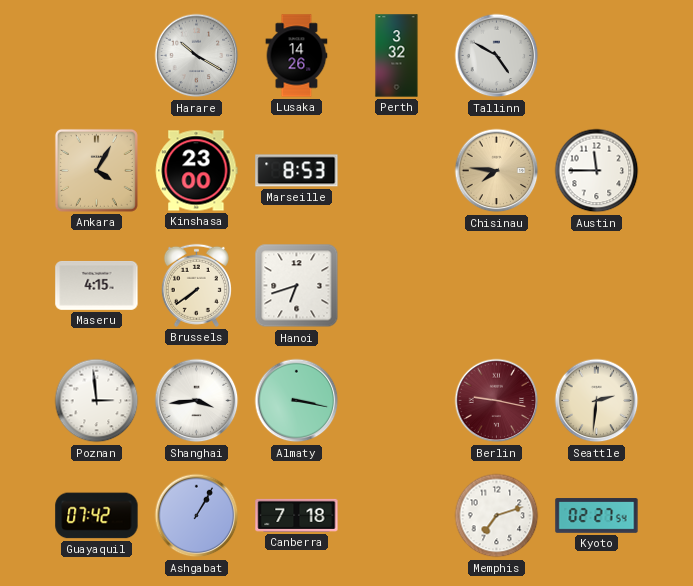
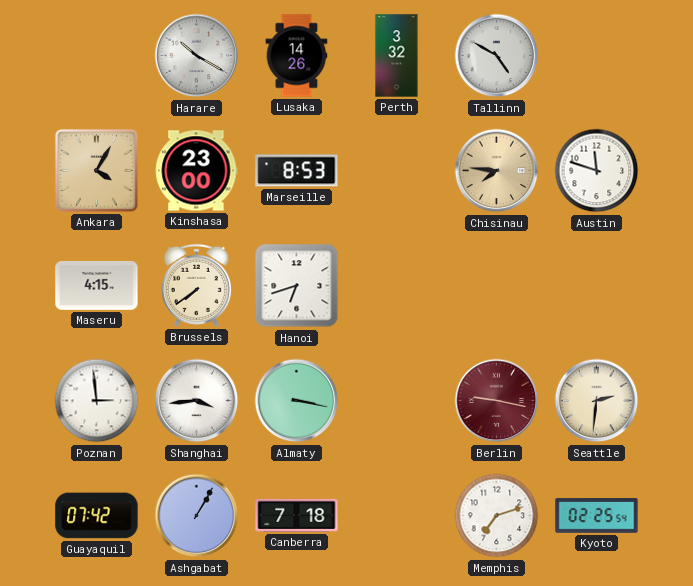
Austin: 11:45 -> 11:48 (597, 171)
Kyoto: 02:27 -> 02:25 (597, 516)
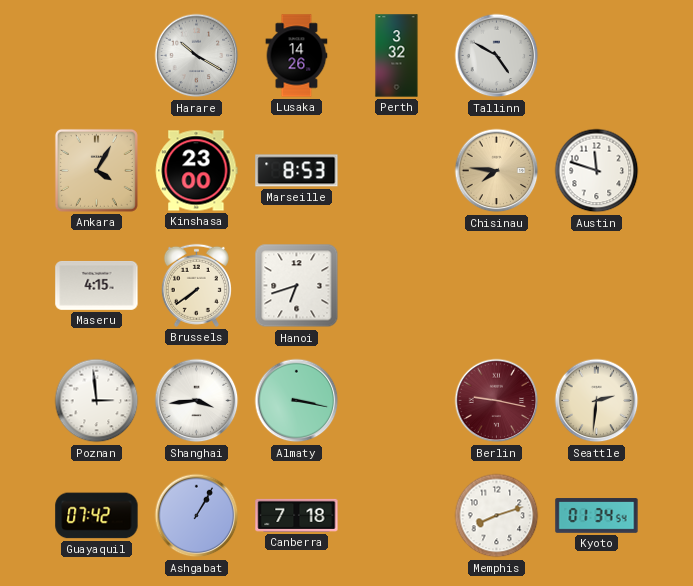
Memphis: 7:12 -> 8:12 (497, 516)
Kyoto: 02:25 -> 01:34 (597, 516)
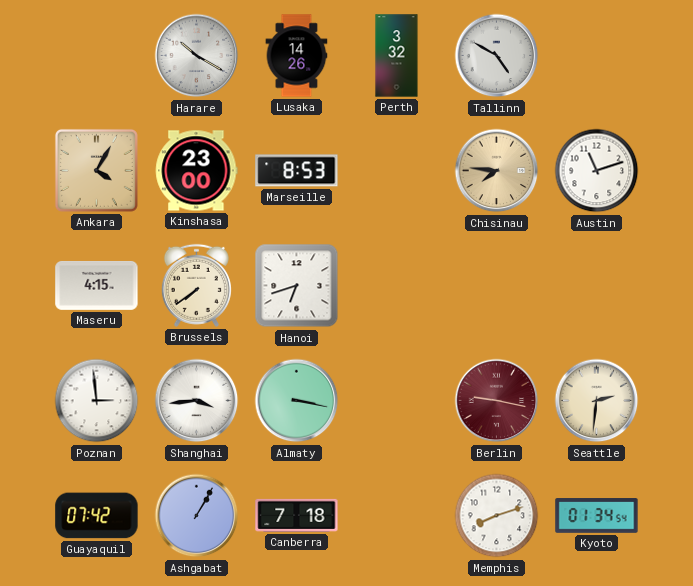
Austin: 11:48 -> 11:12 (597, 171)
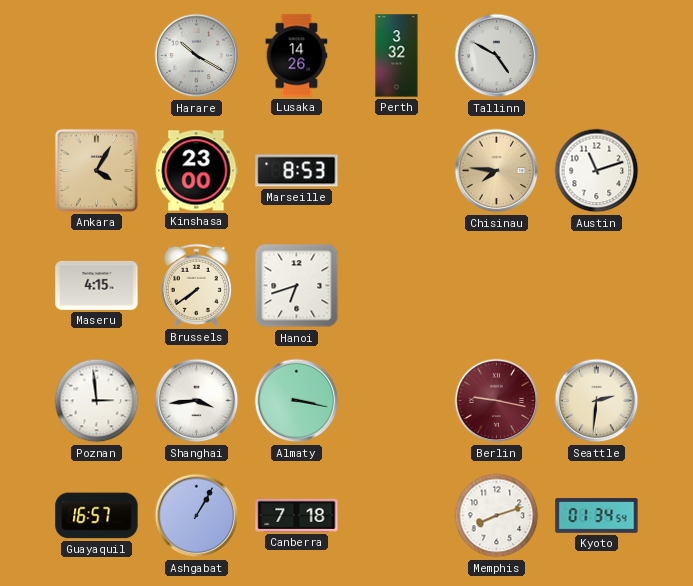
Guayaquil: 07:42 -> 16:57 (97, 516)
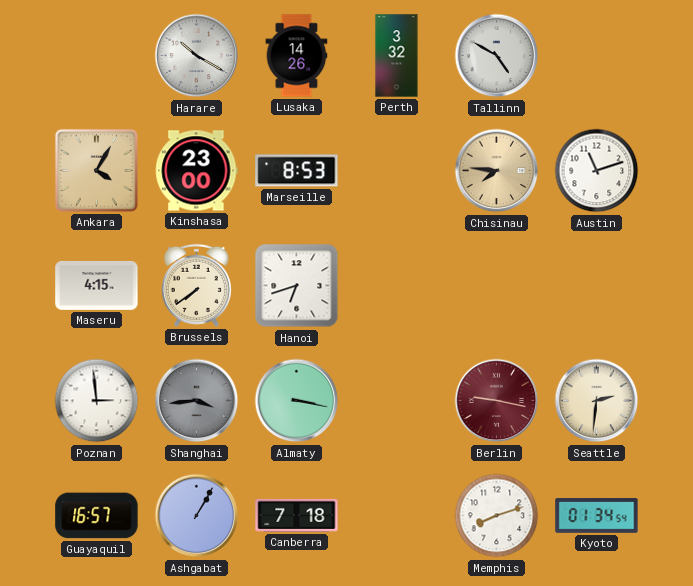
Shanghai dial: white -> grey (197, 401)
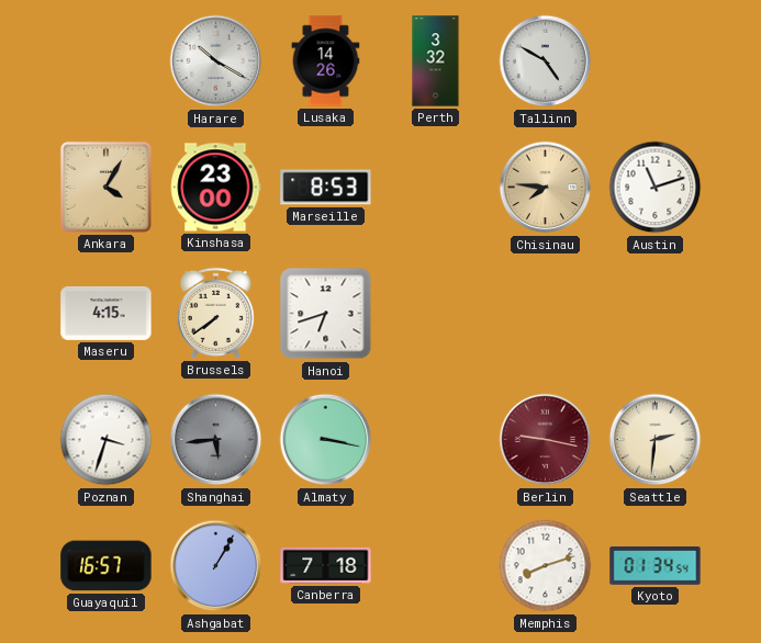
Poznan: 2:59 -> 3:33 (107, 440)
Shanghai: 3:44 -> 5:44 (216, 440)
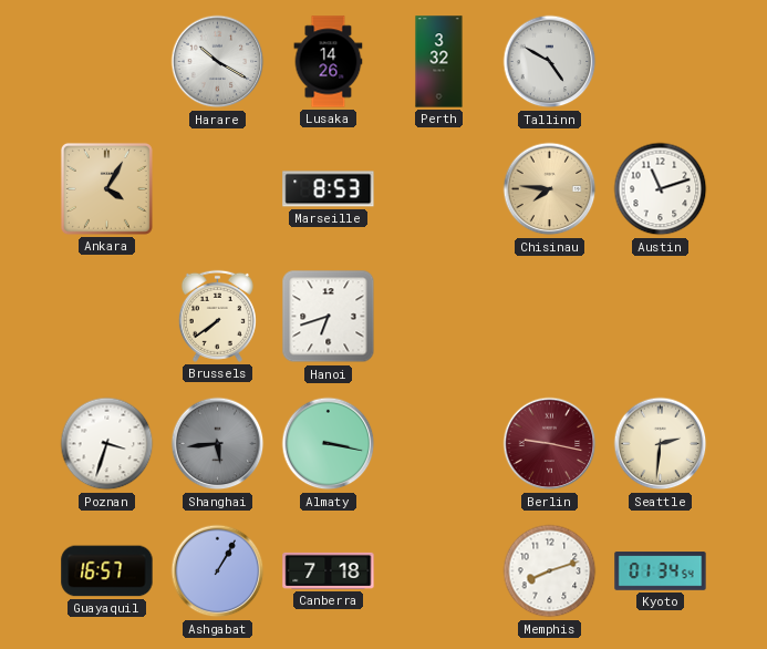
Kinshasa: 23:00 -> none (216, 188)
Maseru: 4:15 -> none (107, 313)
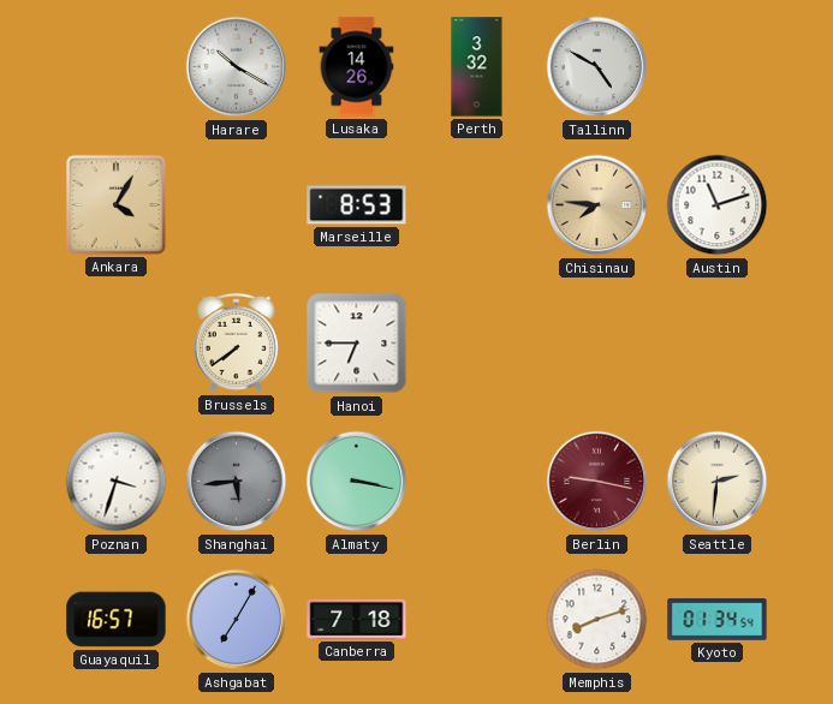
Hanoi: 6:42 -> 6:45 (357, 344)
Ashgabat: 1:05 -> 7:05 (237, 620)
